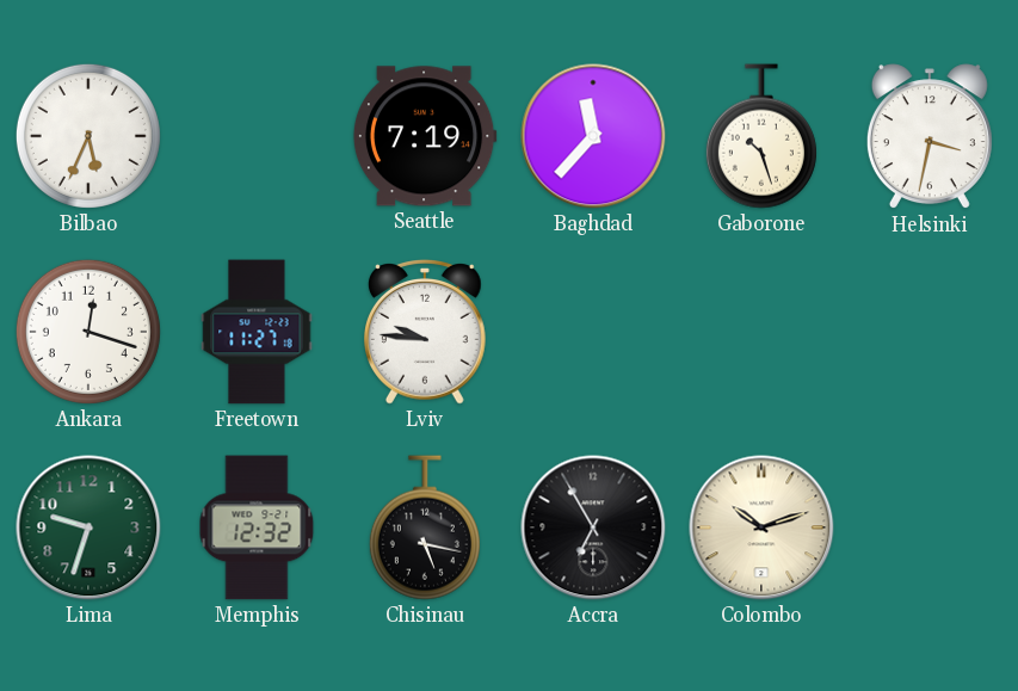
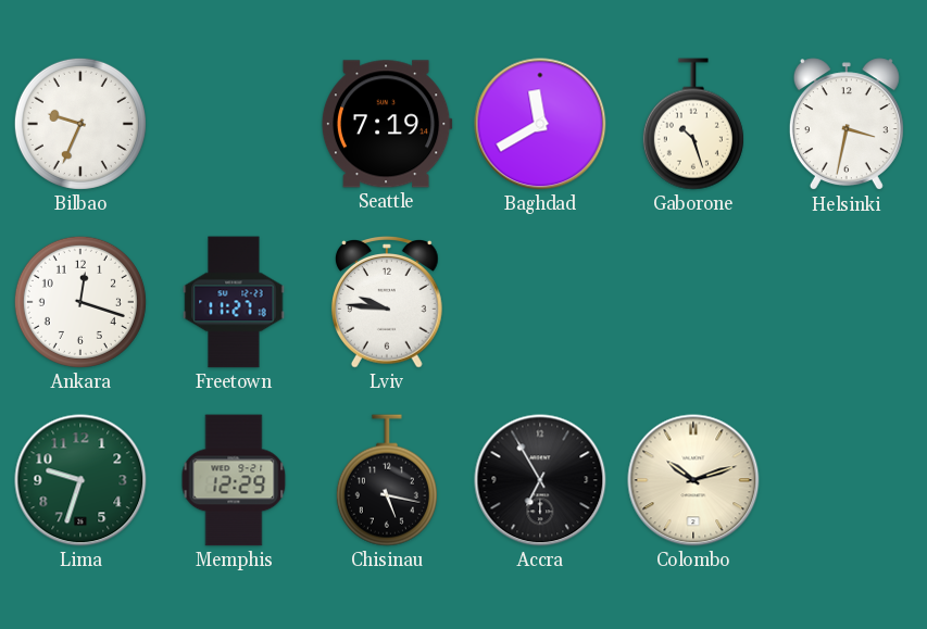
Bilbao: 5:34 -> 9:34 (80, 124)
Baghdad: 11:37 -> 11:40 (540, 124)
Memphis: 12:32 -> 12:29 (234, 480)
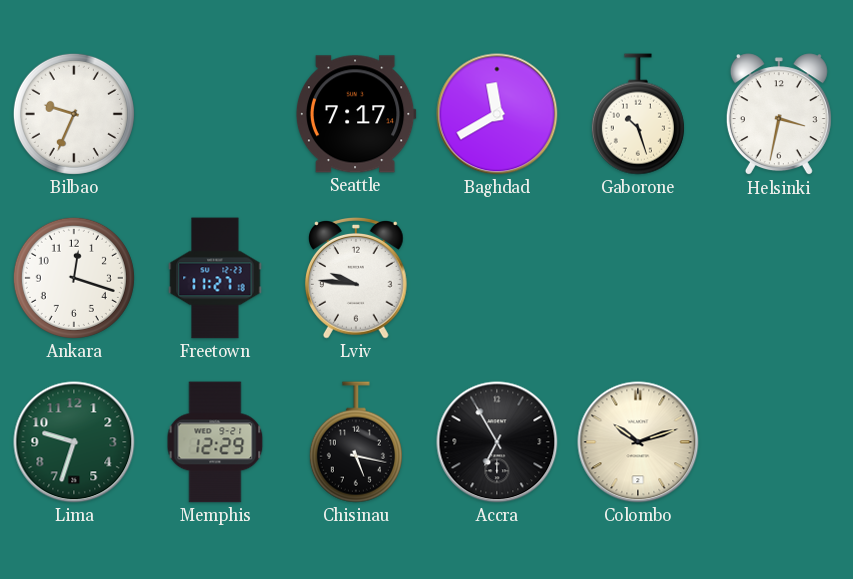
Seattle: 7:19 -> 7:17 (356, 114)
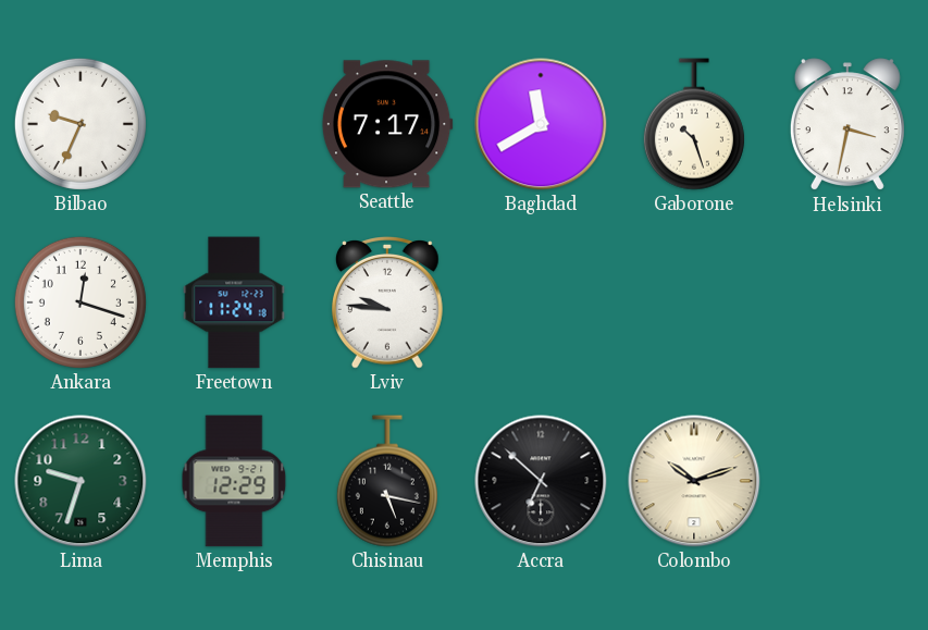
Freetown: 11:27 -> 11:24 (234, 302)
Accra: 6:55 -> 6:52 (541, 481)
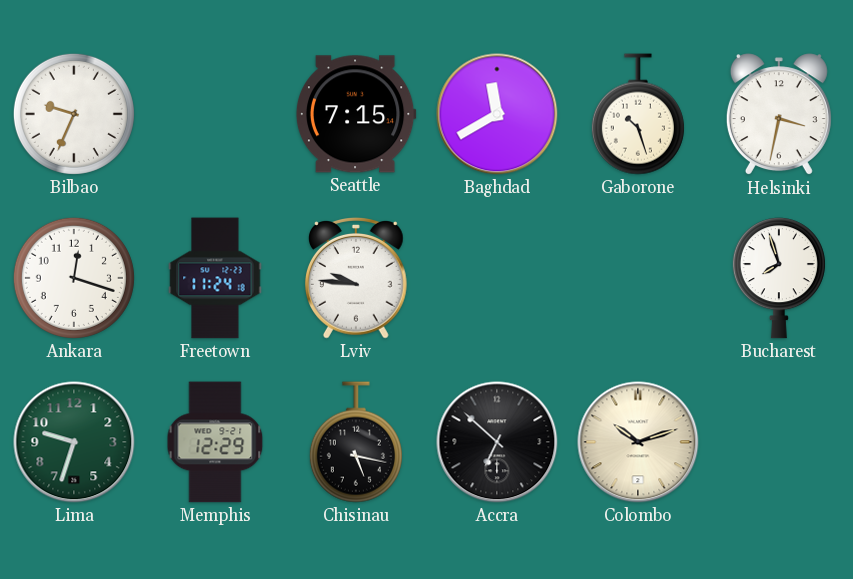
Seattle: 7:17 -> 7:15 (356, 114)
Bucharest: none -> 7:57 (779, 278)
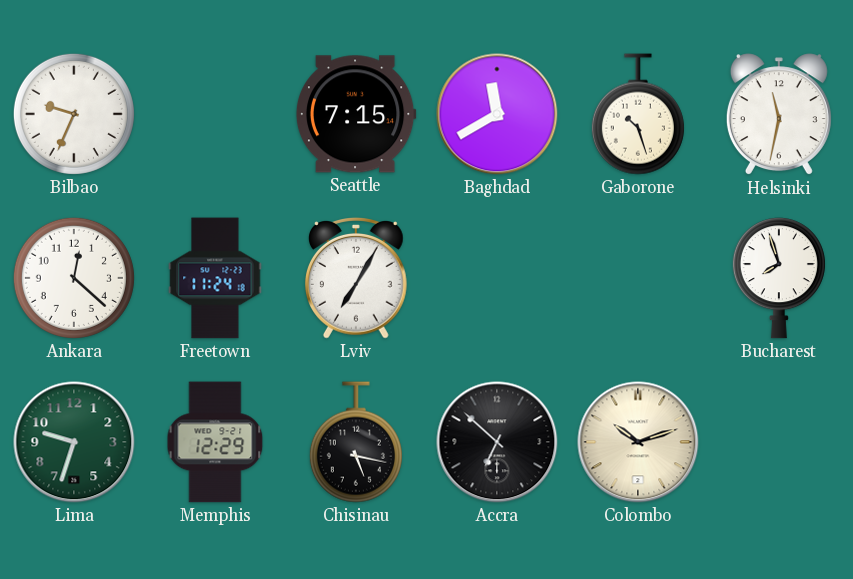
Helsinki: 3:32 -> 11:32 (779, 115)
Ankara: 12:18 -> 12:22 (74, 278)
Lviv: 9:46 -> 7:05 (357, 279)
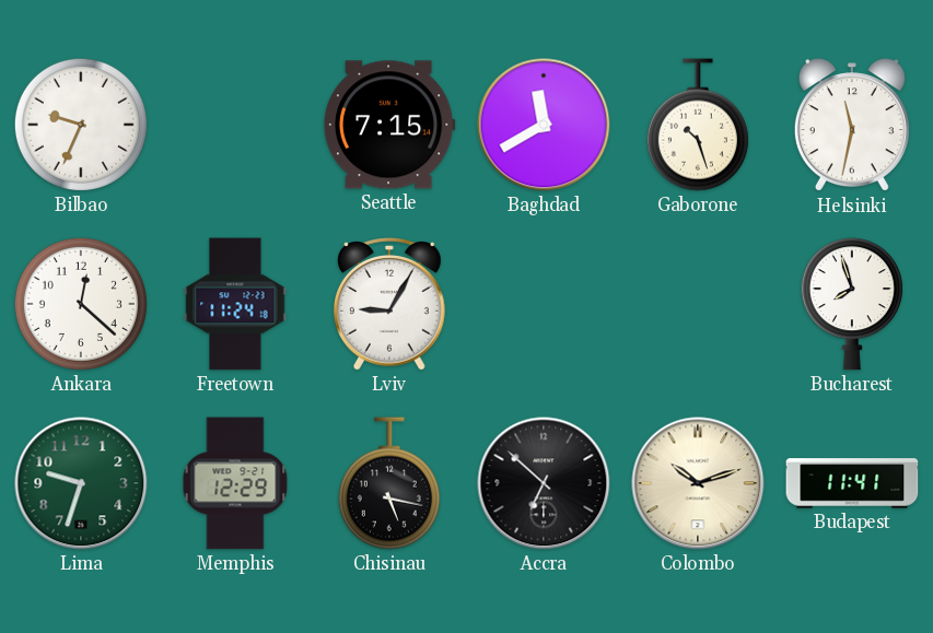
Lviv: 7:05 -> 9:05 (390, 305)
Budapest: none -> 11:41 (852, 483)
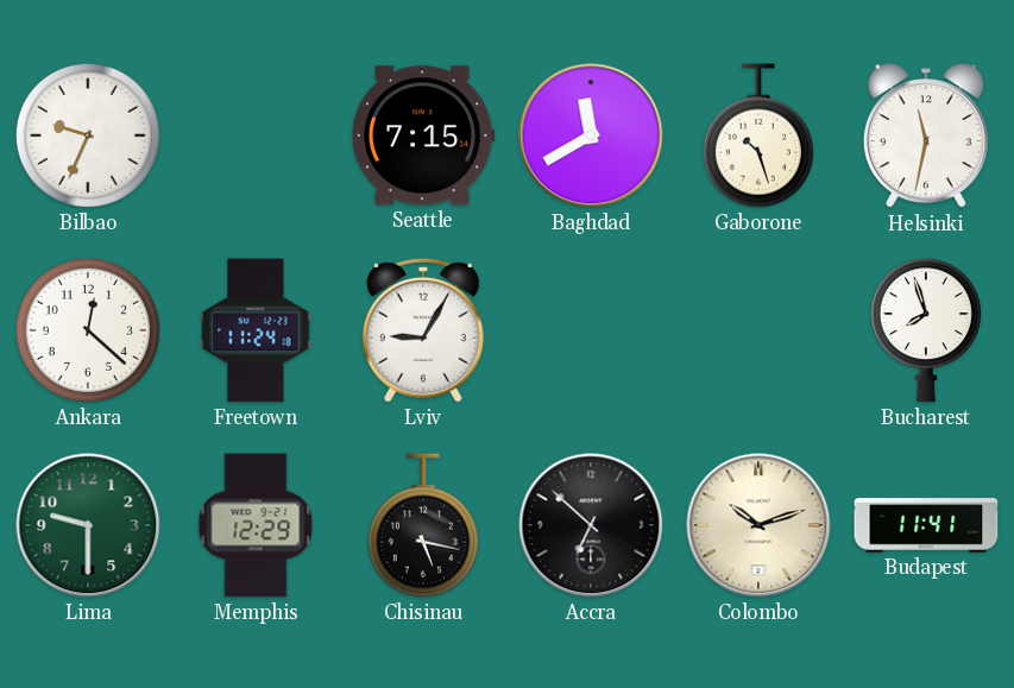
Lima: 9:33 -> 9:30 (88, 525)
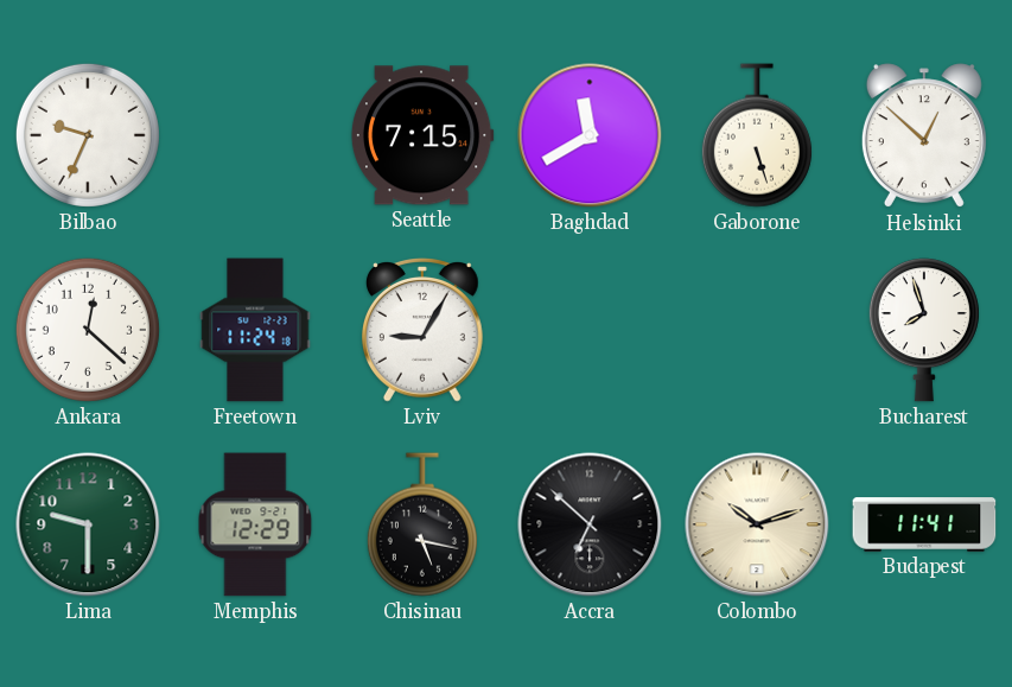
Gaborone: 10:27 -> 5:27 (757, 135)
Helsinki: 11:32 -> 12:52 (924, 136)
